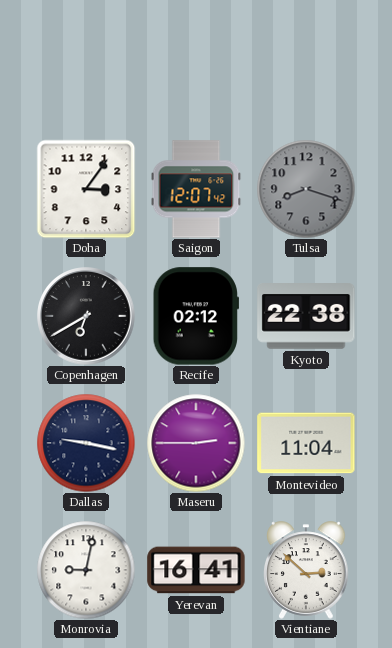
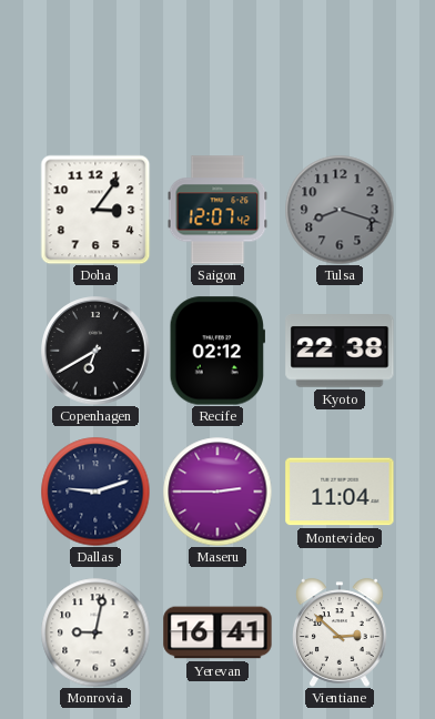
Dallas: 9:17 -> 9:12 (95, 492)
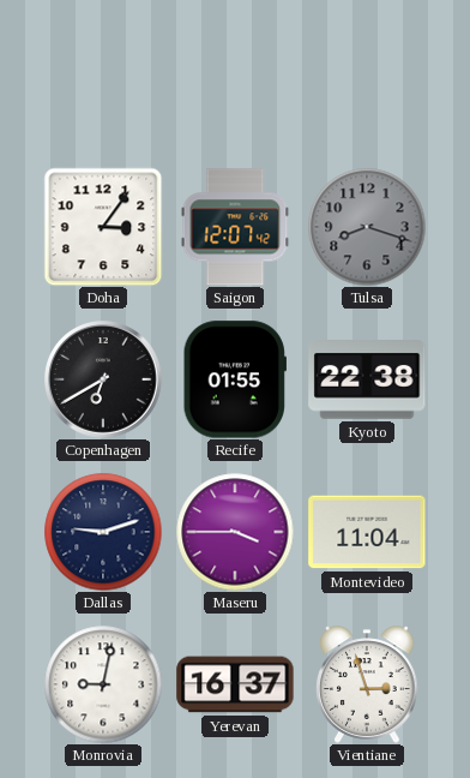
Recife: 02:12 -> 01:55 (234, 379)
Maseru: 2:45 -> 3:45 (235, 532)
Yerevan: 16:41 -> 16:37 (235, 684)
Vientiane: 2:52 -> 2:57 (367, 684)
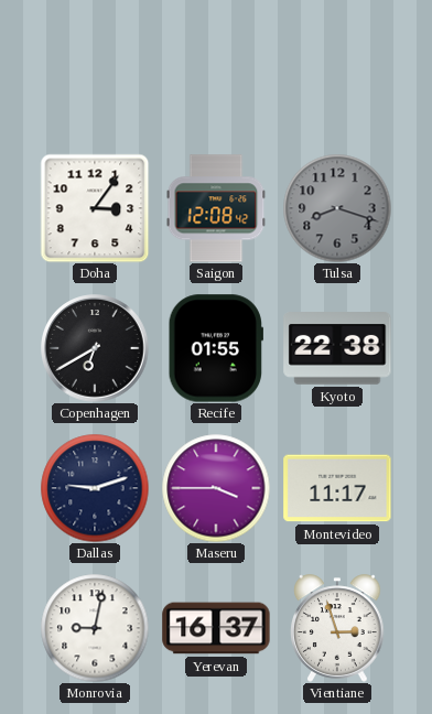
Saigon: 12:07 -> 12:08 (216, 208)
Montevideo: 11:04 -> 11:17 (337, 488)
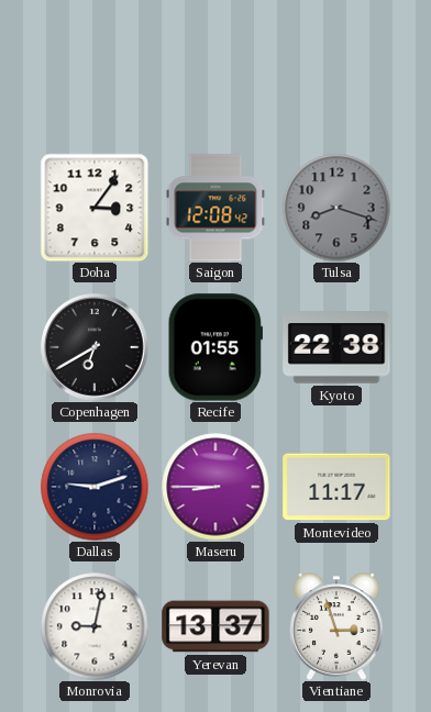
Maseru: 3:45 -> 8:45 (215, 487)
Yerevan: 16:37 -> 13:37 (215, 626)
